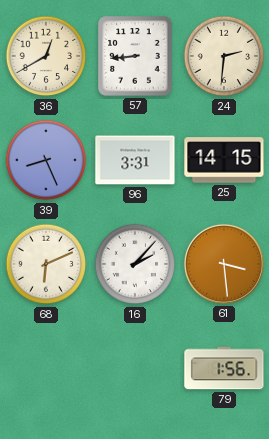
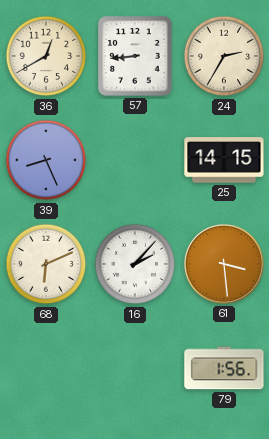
24: 2:31 -> 2:35 (224, 56)
96: 3:31 -> none (135, 160)
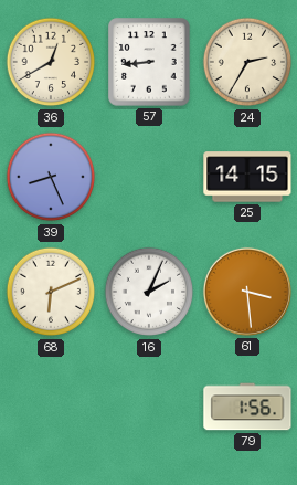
16: 2:07 -> 2:04 (149, 292)
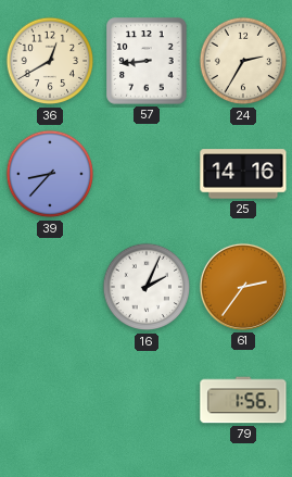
39: 8:26 -> 8:37 (50, 174)
25: 14:15 -> 14:16 (243, 174)
68: 6:11 -> none (51, 292)
61: 3:29 -> 2:36 (243, 287)
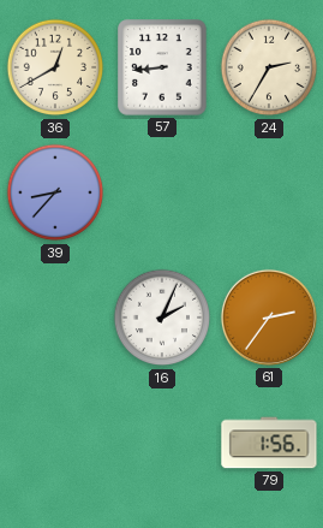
25: 14:16 -> none (243, 174)
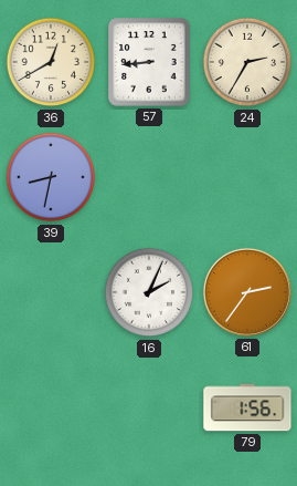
39: 8:37 -> 8:32 (51, 177)
